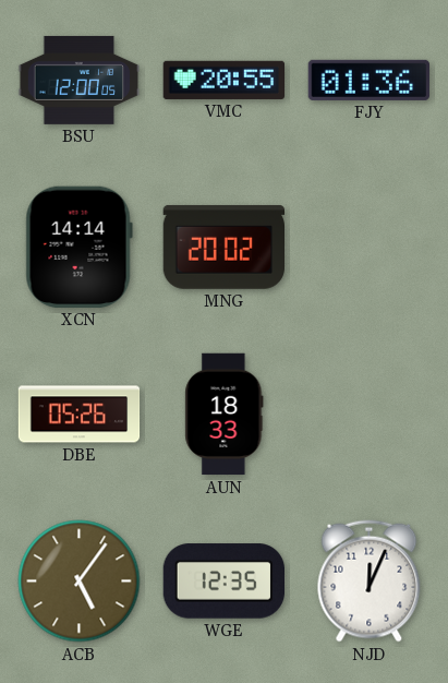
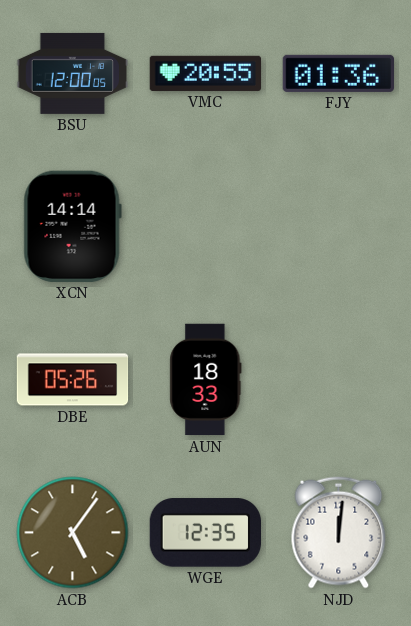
MNG: 20:02 -> none (223, 247)
NJD: 12:04 -> 12:01 (339, 533)
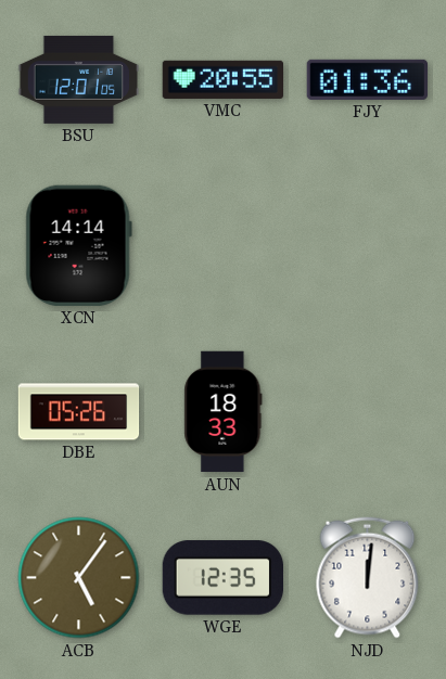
BSU: 12:00 -> 12:01 (79, 79)
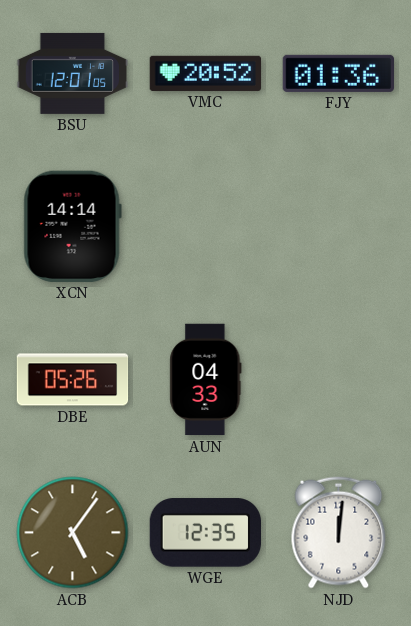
VMC: 20:55 -> 20:52 (206, 73)
AUN: 18:33 -> 04:33 (206, 380)
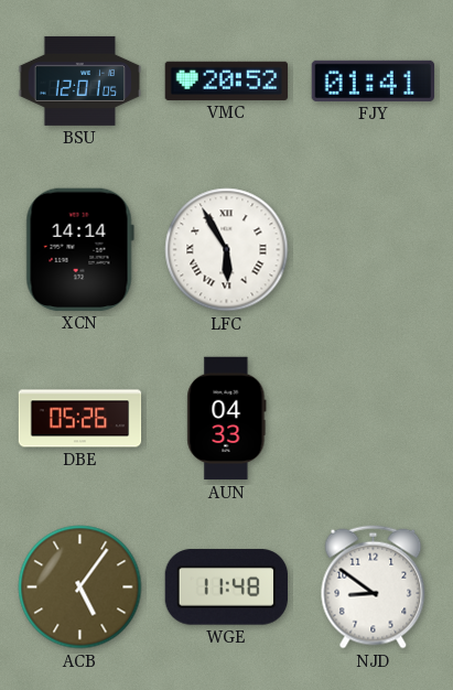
FJY: 01:36 -> 01:41 (373, 80)
LFC: none -> 5:55 (227, 250)
WGE: 12:35 -> 11:48 (226, 587)
NJD: 12:01 -> 8:51 (374, 587)
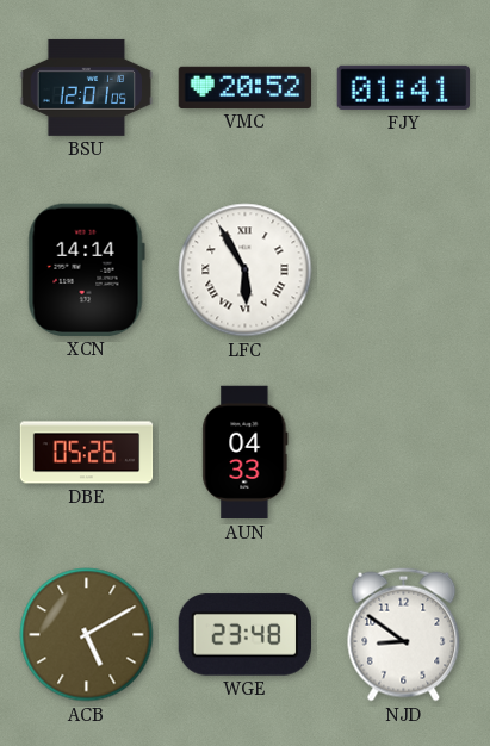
ACB: 5:06 -> 5:10 (87, 635)
WGE: 11:48 -> 23:48 (244, 635)
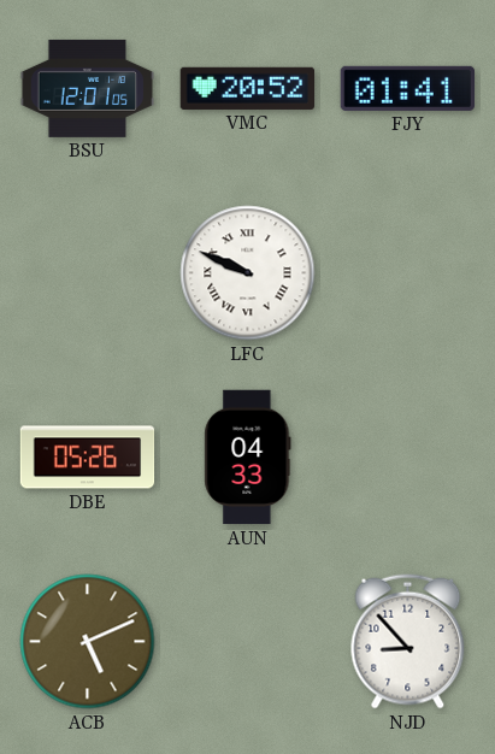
XCN: 14:14 -> none (86, 269)
LFC: 5:55 -> 9:49 (248, 273)
ACB: 5:10 -> 5:11 (88, 642)
WGE: 23:48 -> none (244, 635)
NJD: 8:51 -> 8:53 (408, 642)
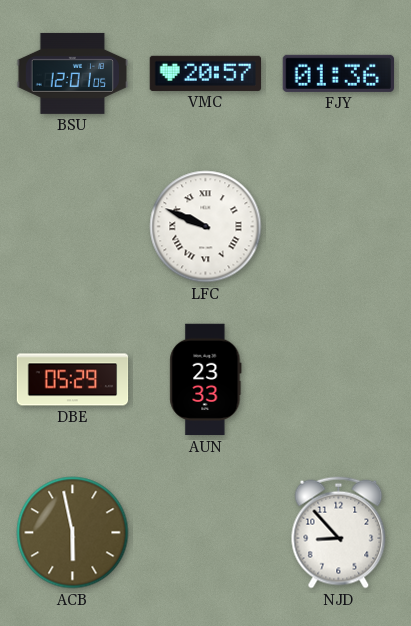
VMC: 20:52 -> 20:57 (206, 73)
FJY: 01:41 -> 01:36 (338, 73)
DBE: 05:26 -> 05:29 (73, 380)
AUN: 04:33 -> 23:33 (206, 380)
ACB: 5:11 -> 5:58 (73, 533)
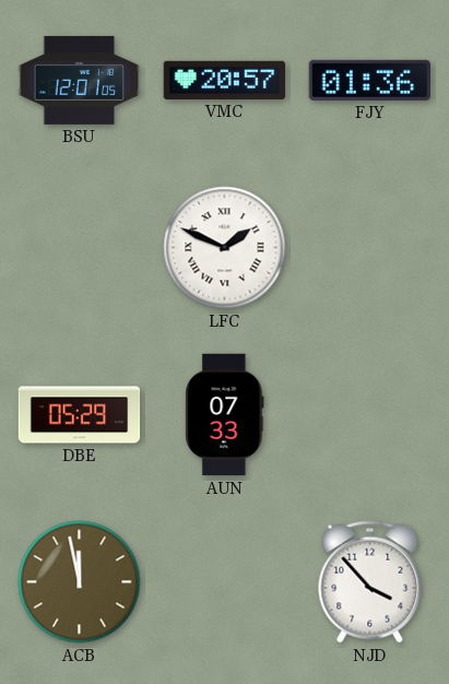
LFC: 9:49 -> 1:49 (225, 248)
AUN: 23:33 -> 07:33 (225, 415)
ACB: 5:58 -> 11:58 (80, 582)
NJD: 8:53 -> 3:53 (370, 582)
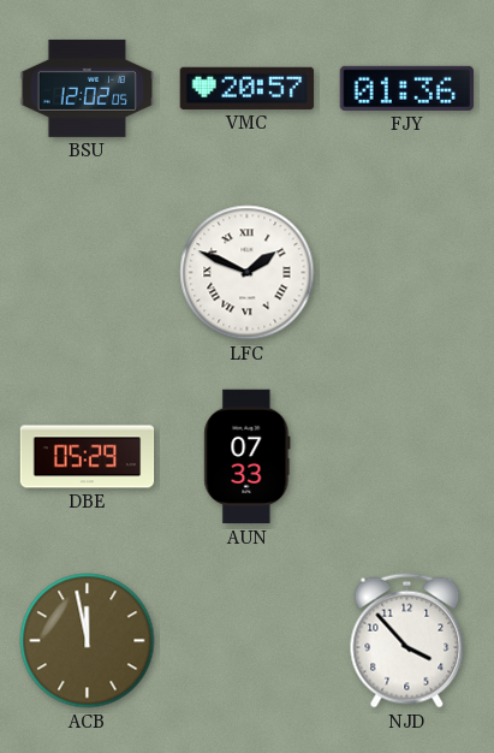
BSU: 12:01 -> 12:02 (88, 88)
